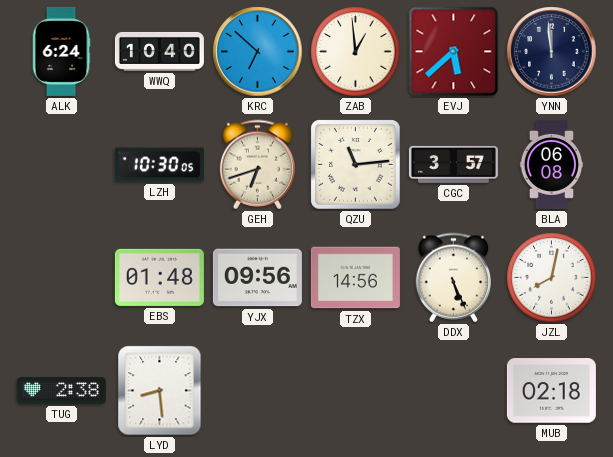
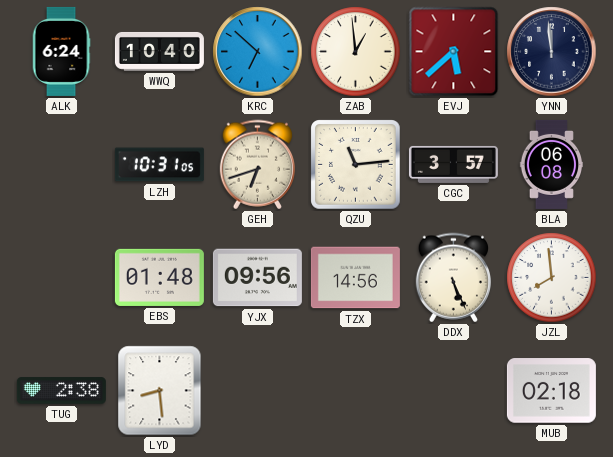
LZH: 10:30 -> 10:31 (159, 165)
JZL: 8:02 -> 7:59 (552, 278)
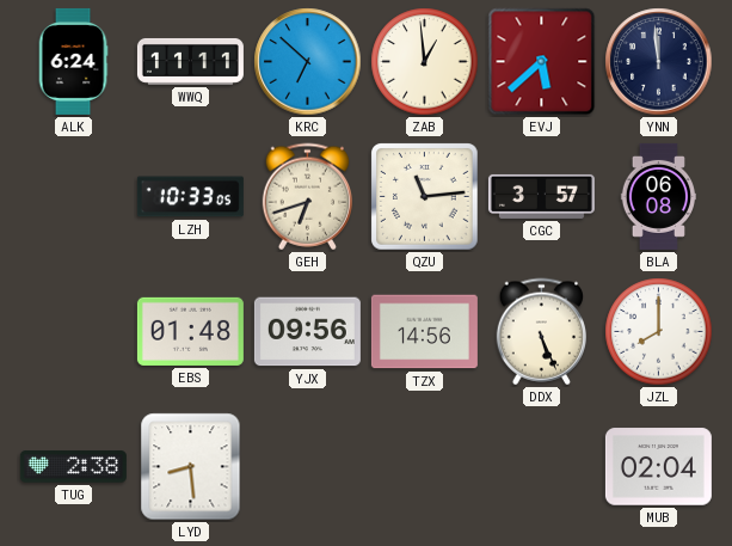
WWQ: 10:40 -> 11:11 (190, 61)
LZH: 10:31 -> 10:33 (190, 197)
JZL: 7:59 -> 8:00 (659, 332)
MUB: 02:18 -> 02:04 (658, 467)
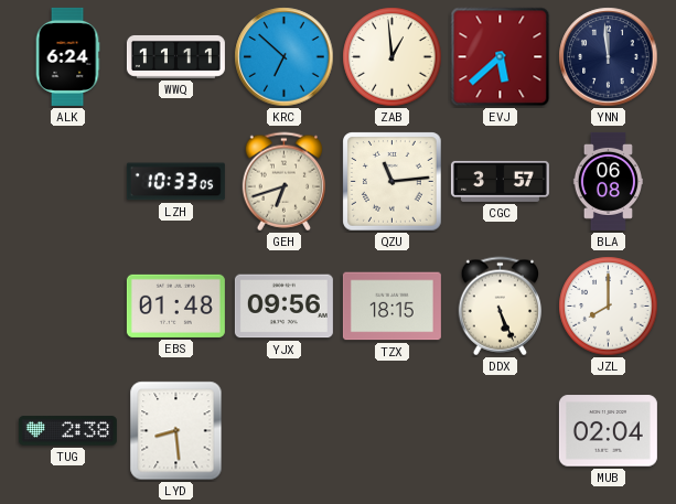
TZX: 14:56 -> 18:15 (391, 307)
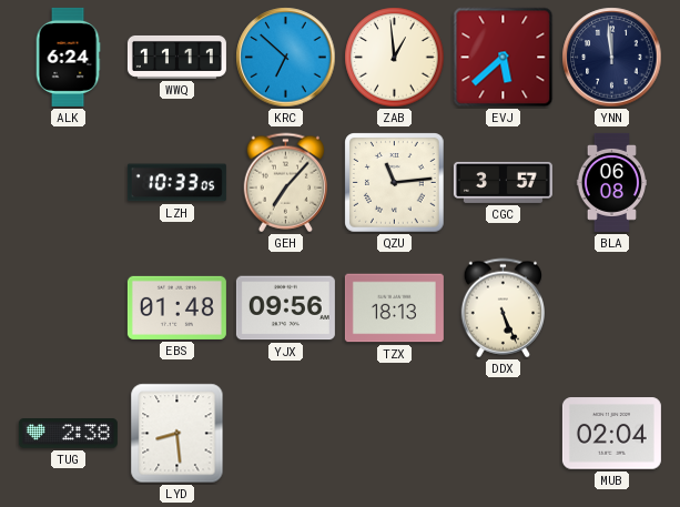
GEH: 6:42 -> 7:07 (285, 183)
TZX: 18:15 -> 18:13 (394, 308)
JZL: 8:00 -> none (609, 307)
